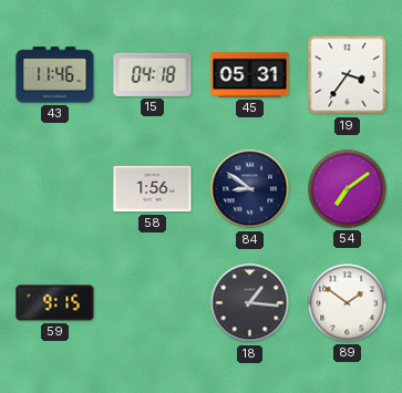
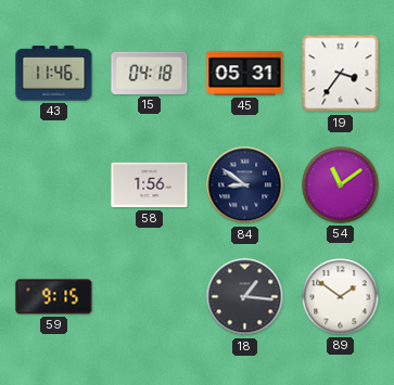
54: 7:09 -> 11:09 (341, 185)
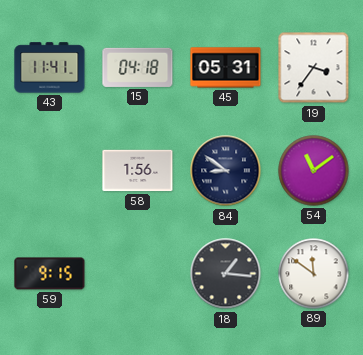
43: 11:46 -> 11:41 (50, 68)
89: 1:51 -> 11:51 (314, 274)
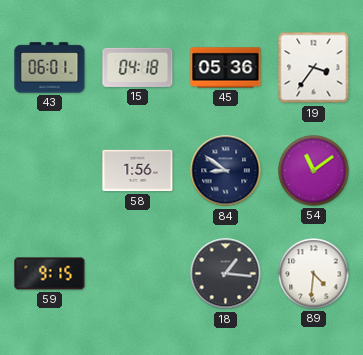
43: 11:41 -> 06:01 (50, 68)
45: 05:31 -> 05:36 (226, 68)
89: 11:51 -> 4:31 (314, 274)
